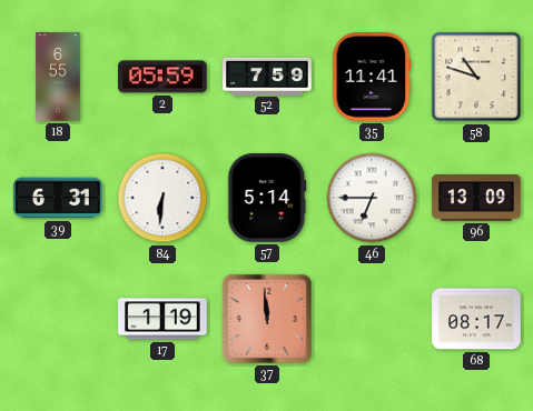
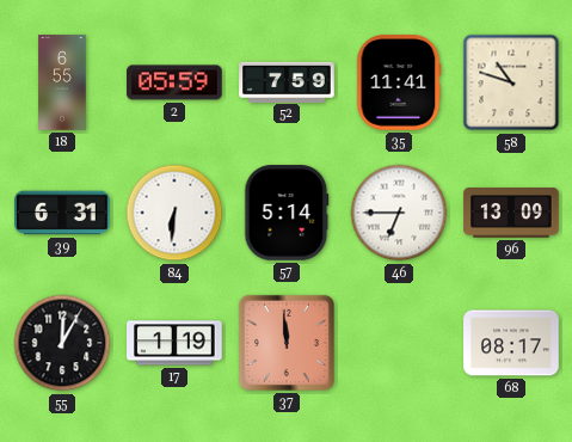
55: none -> 12:05 (62, 343)
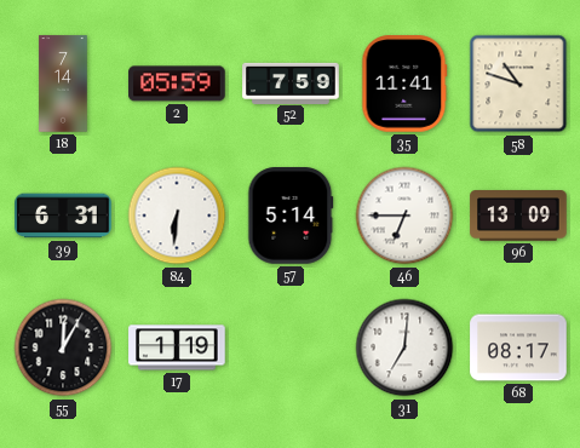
18: 6:55 -> 7:14 (63, 84)
37: 11:59 -> none (287, 343)
31: none -> 7:01 (404, 348)
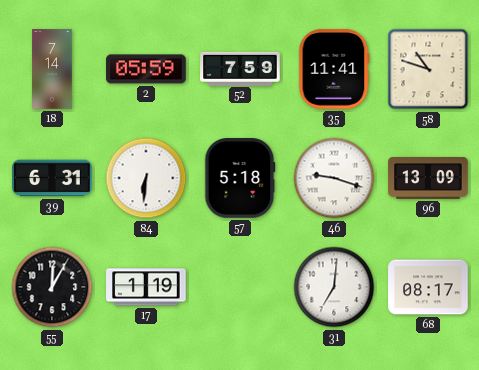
57: 5:14 -> 5:18 (240, 178)
46: 6:45 -> 9:18 (334, 178)
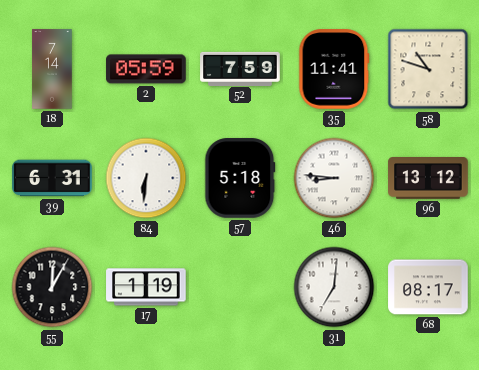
46: 9:18 -> 8:46 (334, 178)
96: 13:09 -> 13:12 (428, 179)
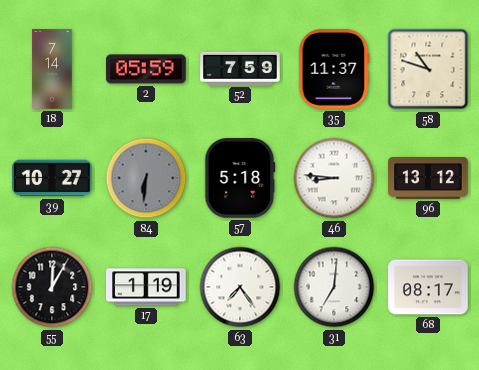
35: 11:41 -> 11:37 (334, 69)
39: 6:31 -> 10:27 (52, 178)
84 dial: white -> grey (146, 178)
63: none -> 7:24 (240, 287)
